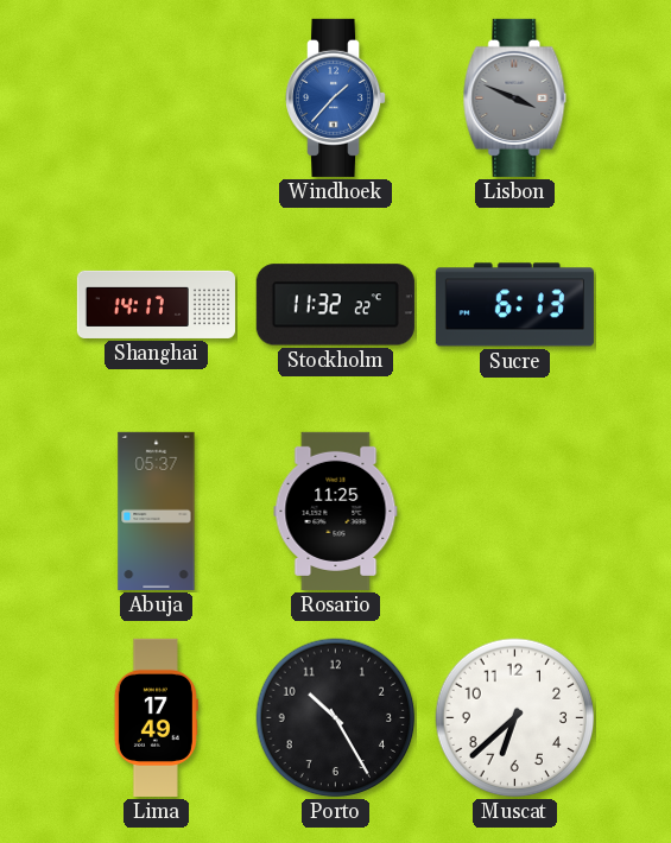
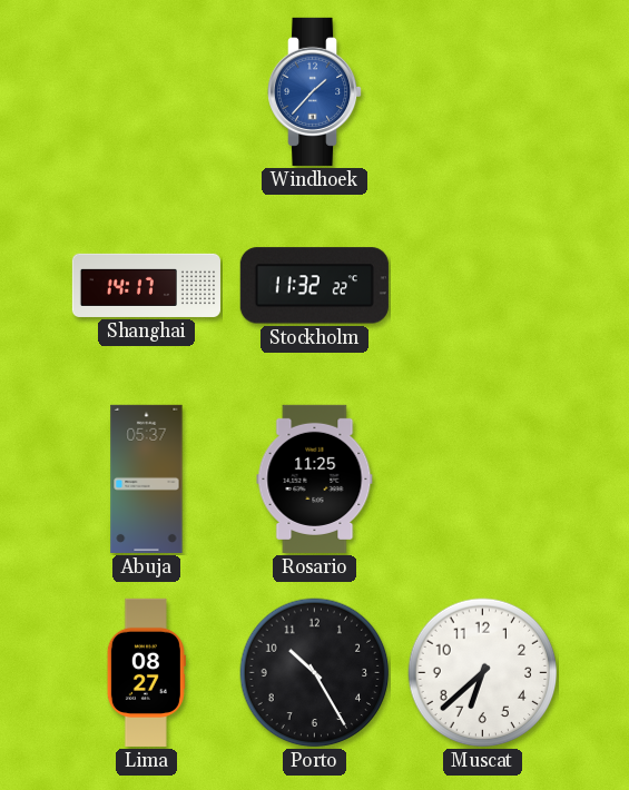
Lisbon: 3:49 -> none (515, 97)
Sucre: 6:13 -> none (514, 305)
Lima: 17:49 -> 08:27 (146, 672)
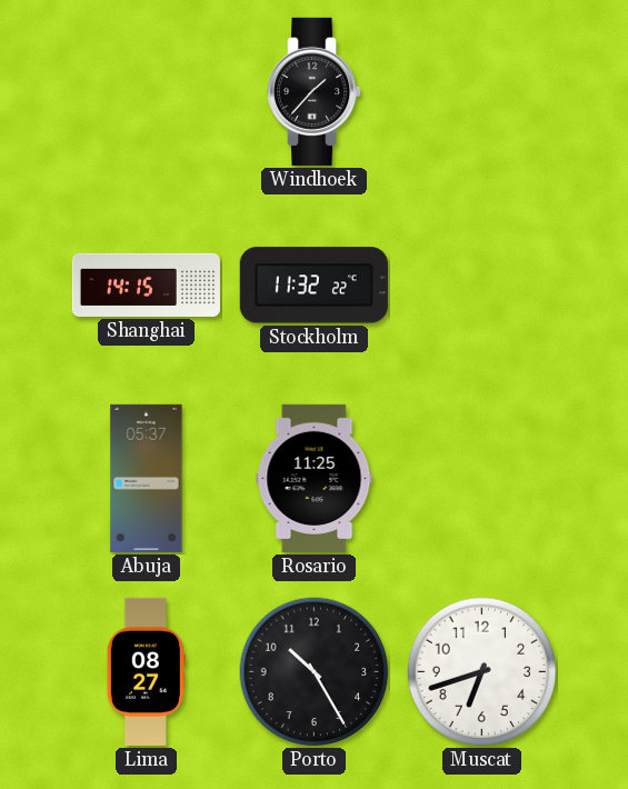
Windhoek dial: blue -> black (316, 91)
Shanghai: 14:17 -> 14:15 (146, 284)
Muscat: 6:38 -> 6:42 (482, 672)
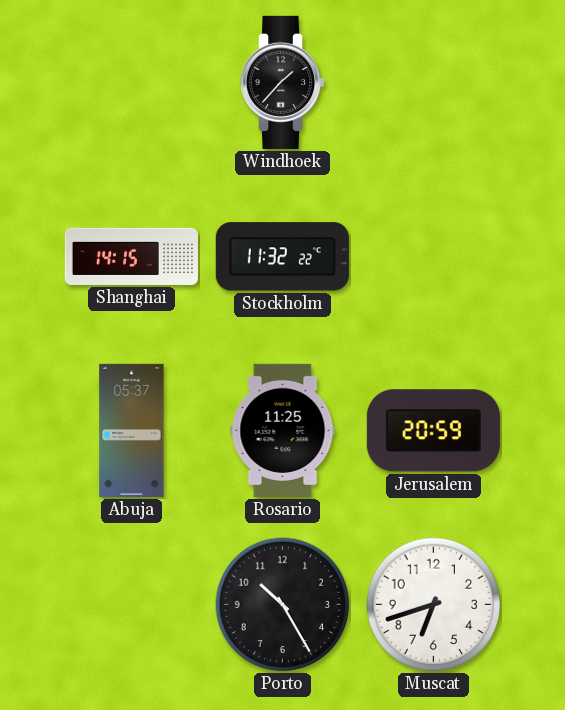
Jerusalem: none -> 20:59 (433, 431)
Lima: 08:27 -> none (146, 671)
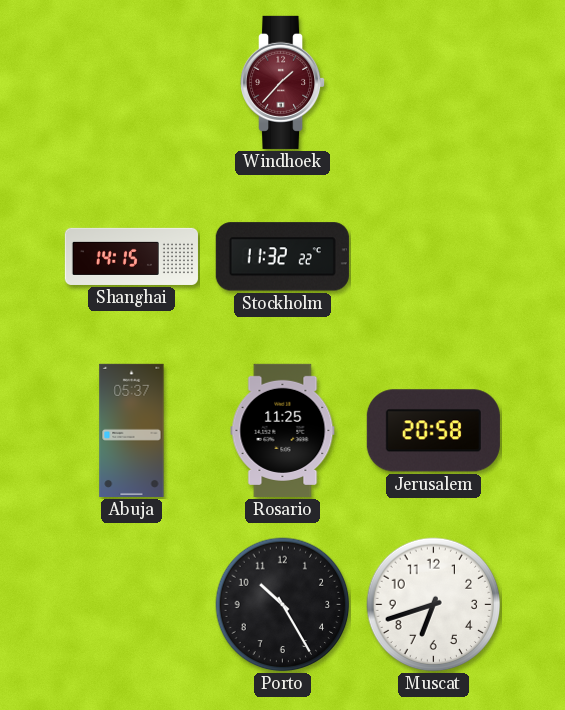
Windhoek dial: black -> burgundy (284, 82)
Jerusalem: 20:59 -> 20:58 (433, 431)
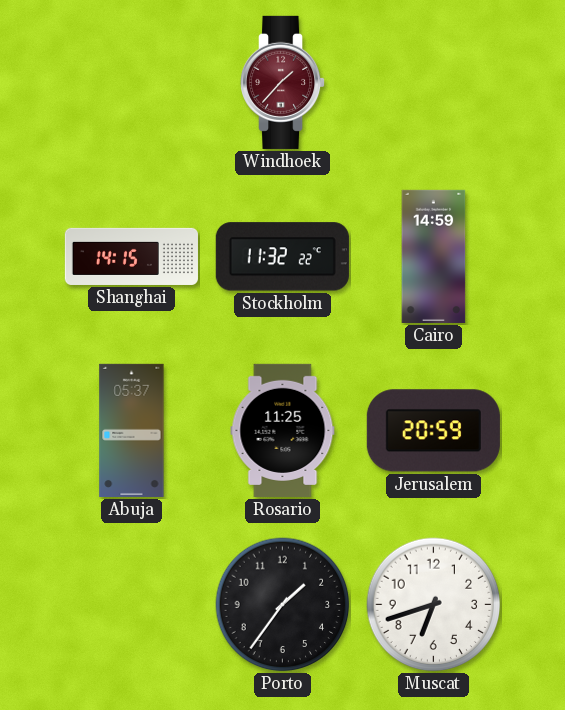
Cairo: none -> 14:59 (434, 256)
Jerusalem: 20:58 -> 20:59 (433, 431)
Porto: 10:25 -> 1:36 (283, 605)
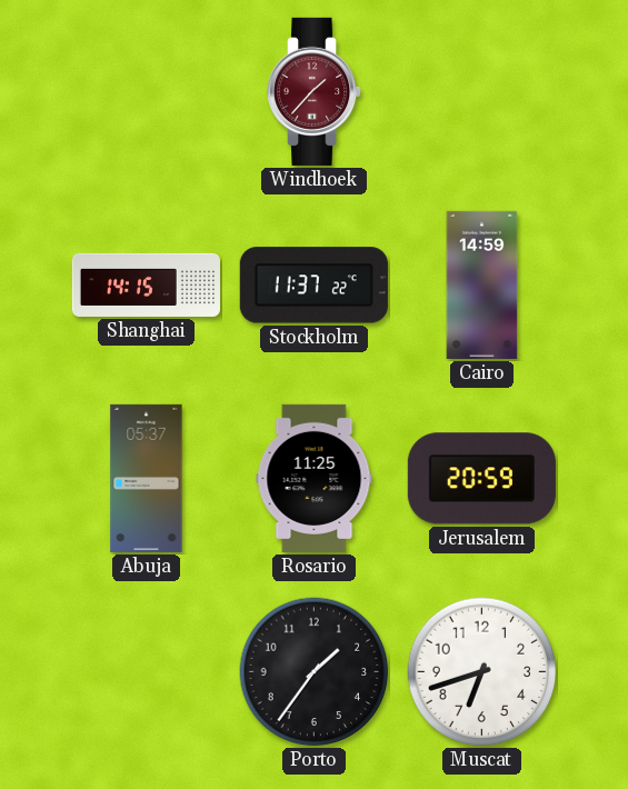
Stockholm: 11:32 -> 11:37 (313, 286)
